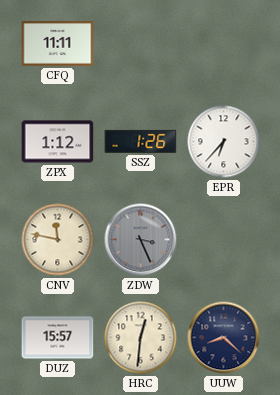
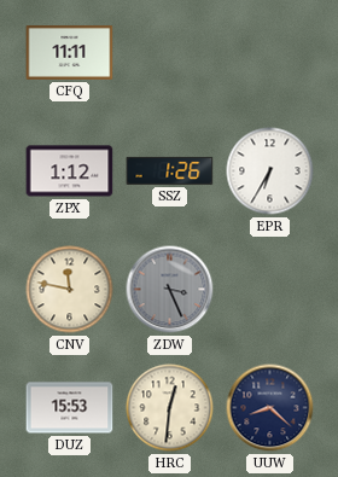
EPR: 6:37 -> 6:35 (270, 171)
DUZ: 15:57 -> 15:53 (70, 408)
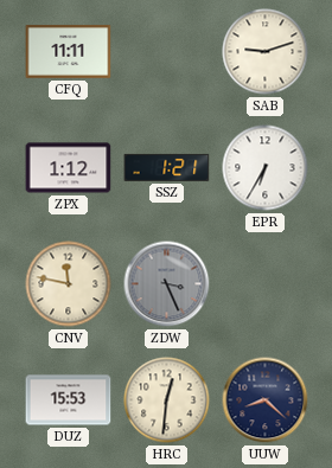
SAB: none -> 9:12 (266, 52)
SSZ: 1:26 -> 1:21 (167, 167)
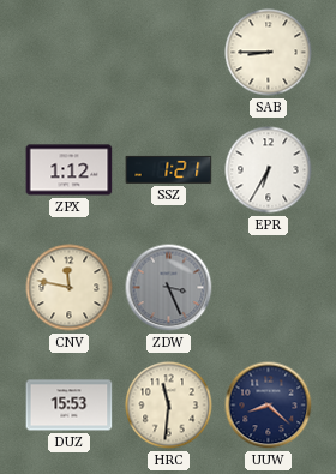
CFQ: 11:11 -> none (69, 52)
SAB: 9:12 -> 8:45 (269, 53)
HRC: 12:31 -> 11:31 (169, 406)
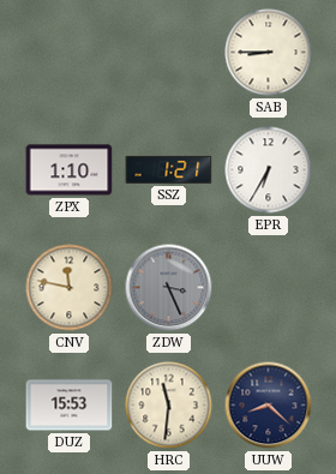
ZPX: 1:12 -> 1:10 (70, 170)
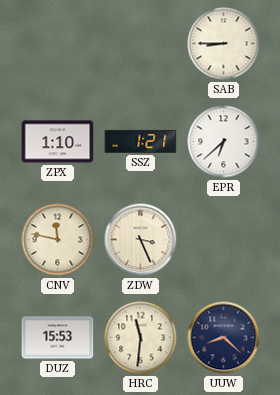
EPR: 6:35 -> 6:38 (224, 142)
ZDW dial: grey -> cream (141, 240)
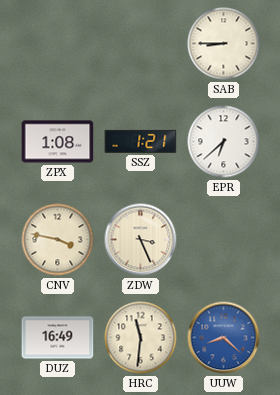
ZPX: 1:10 -> 1:08 (58, 142)
CNV: 11:47 -> 3:47 (58, 240)
DUZ: 15:53 -> 16:49 (58, 338)
UUW dial: navy -> blue (224, 338)
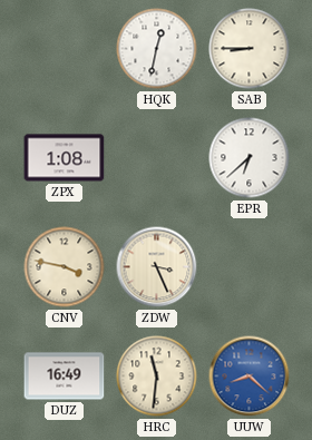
HQK: none -> 12:32 (157, 49)
SSZ: 1:21 -> none (141, 141)
